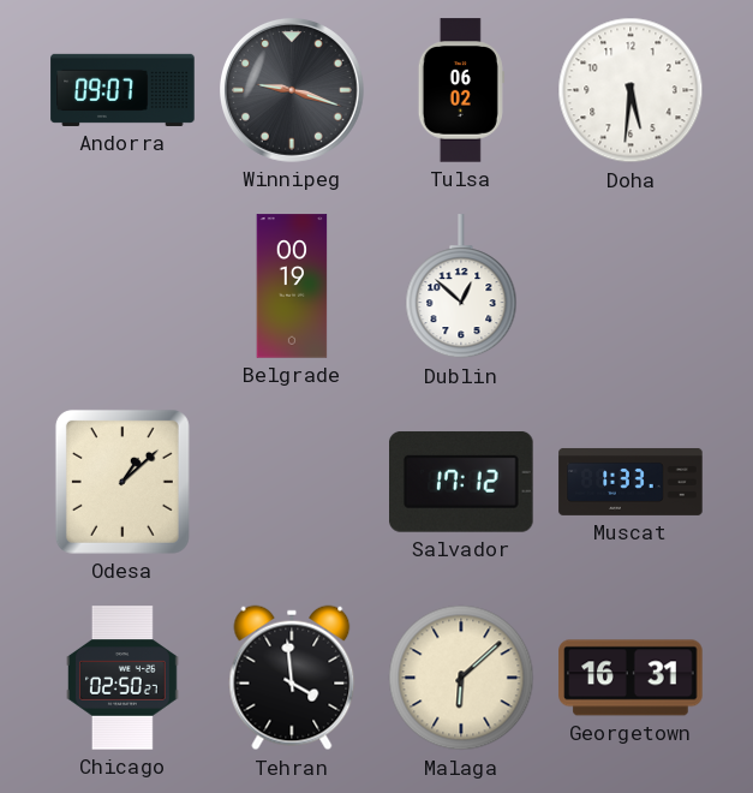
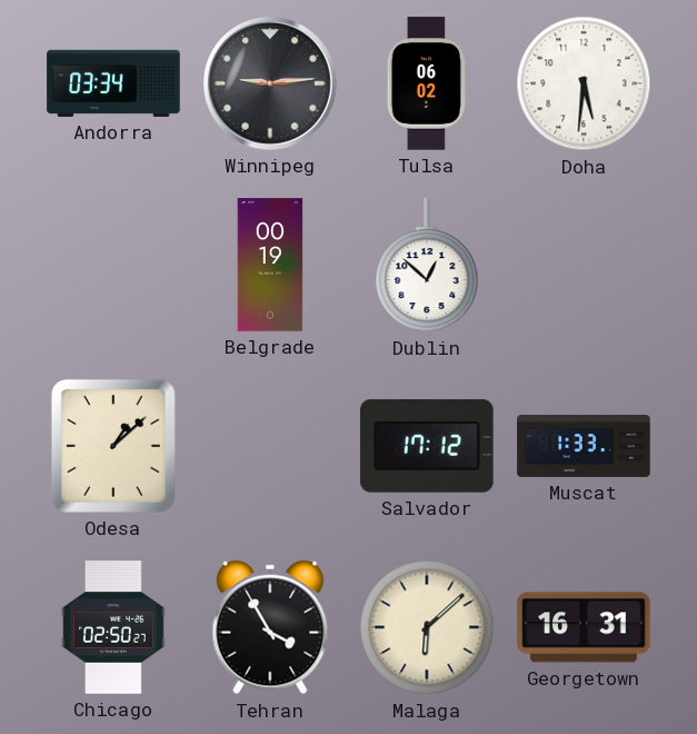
Andorra: 09:07 -> 03:34 (113, 83)
Winnipeg: 9:18 -> 9:14 (271, 85)
Tehran: 3:59 -> 3:55 (270, 627)
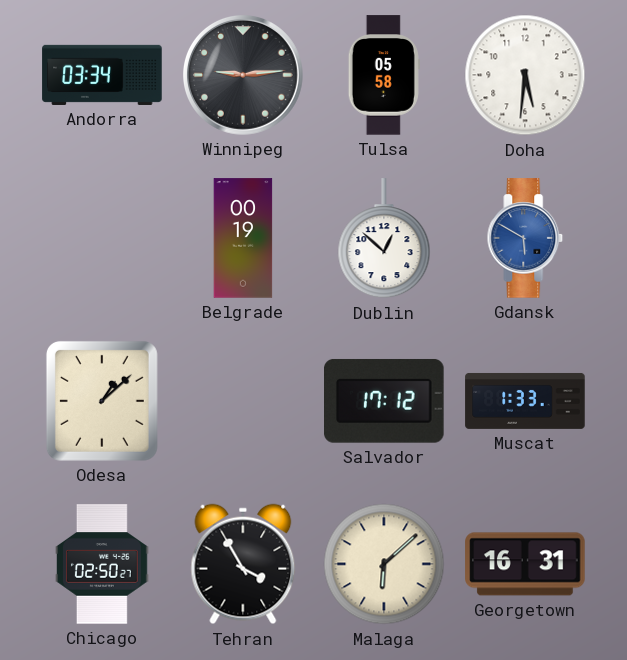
Tulsa: 06:02 -> 05:58 (384, 75)
Gdansk: none -> 5:50 (525, 238)
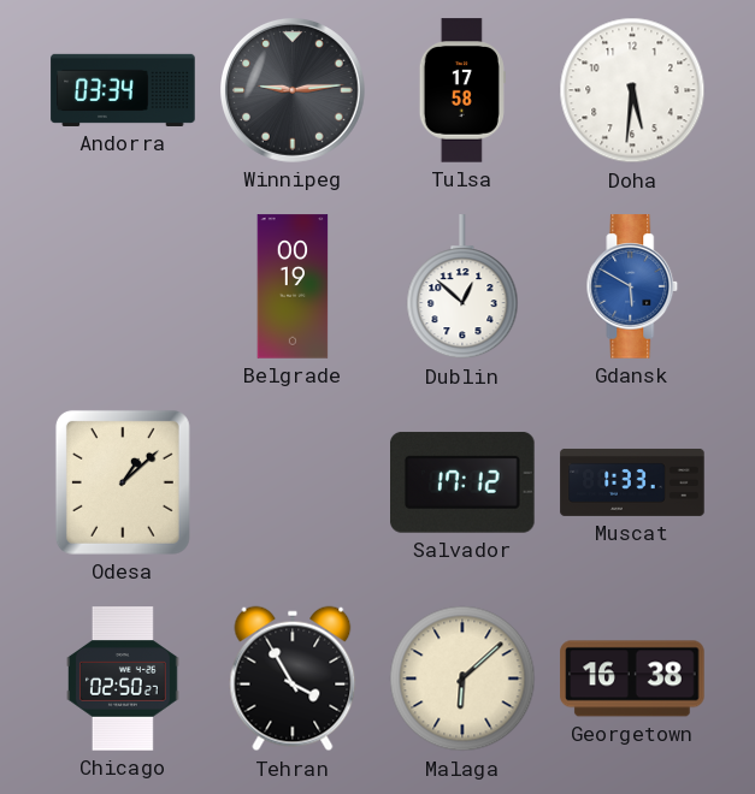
Tulsa: 05:58 -> 17:58 (462, 90)
Georgetown: 16:31 -> 16:38 (632, 679)
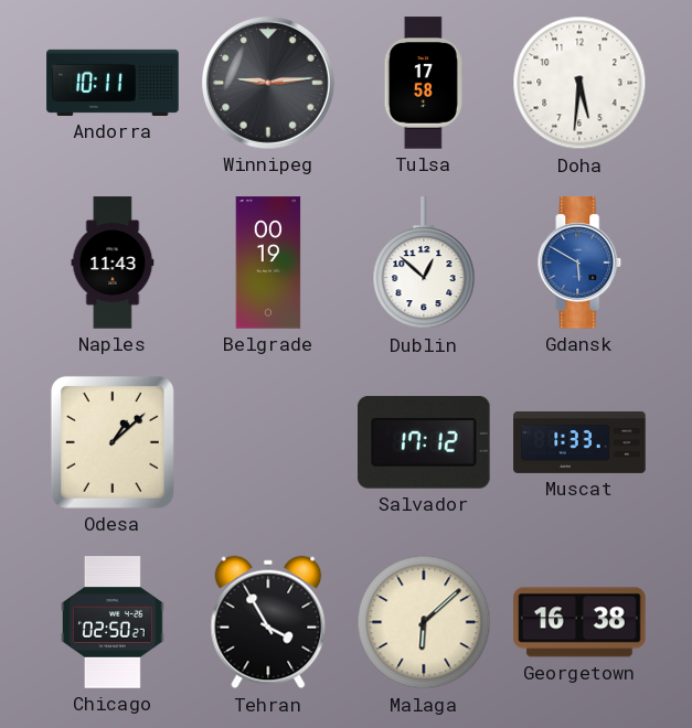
Andorra: 03:34 -> 10:11 (113, 83)
Naples: none -> 11:43 (113, 263)
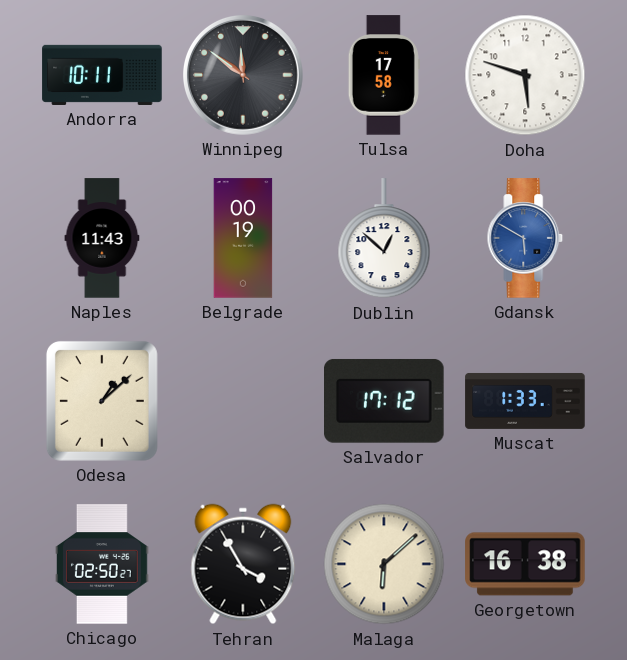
Winnipeg: 9:14 -> 11:51 (244, 76)
Doha: 5:31 -> 5:48 (525, 75)
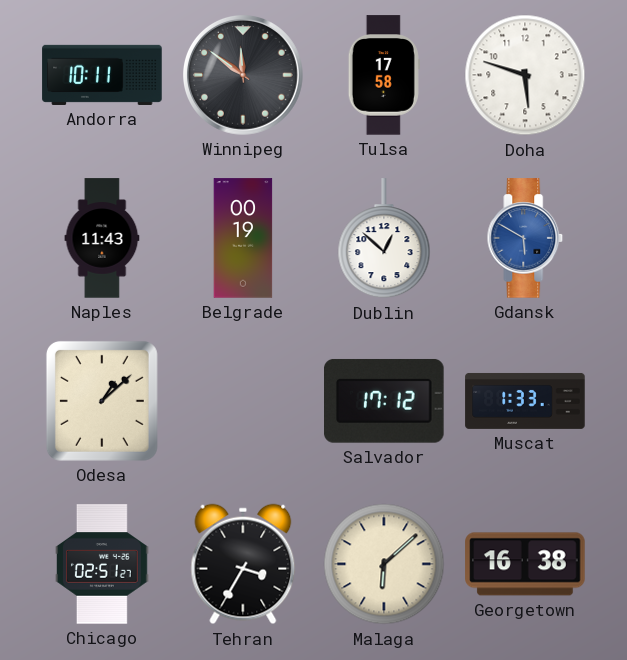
Chicago: 02:50 -> 02:51 (103, 564)
Tehran: 3:55 -> 3:35 (243, 564)
